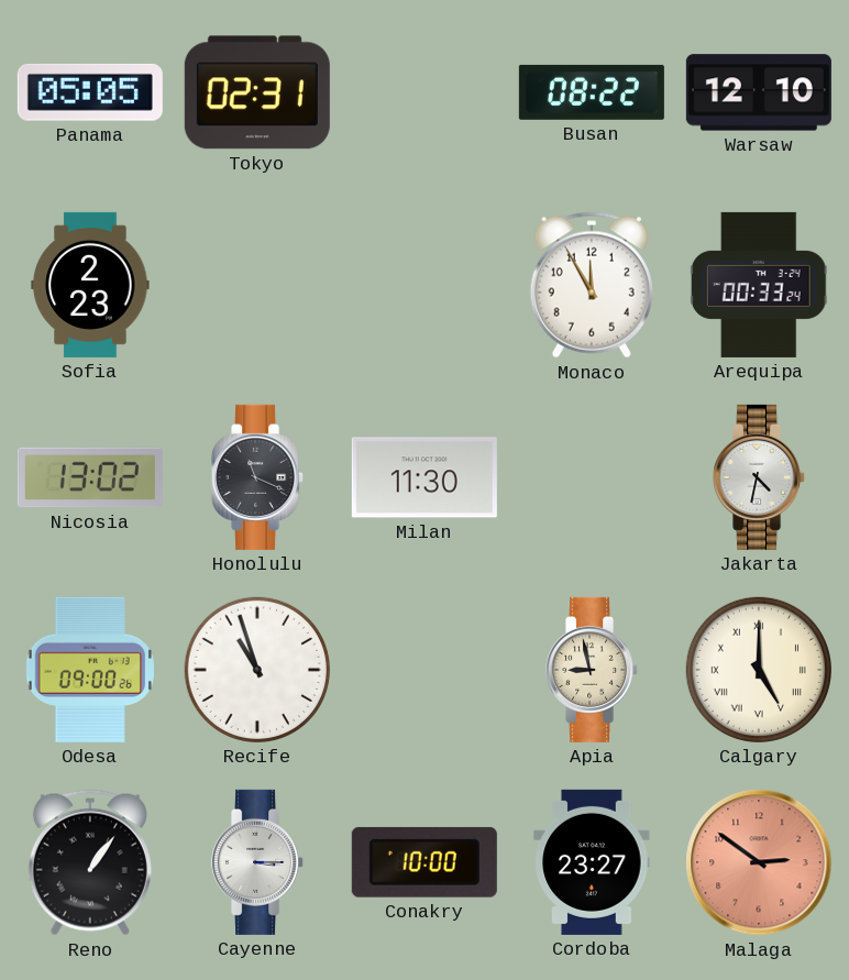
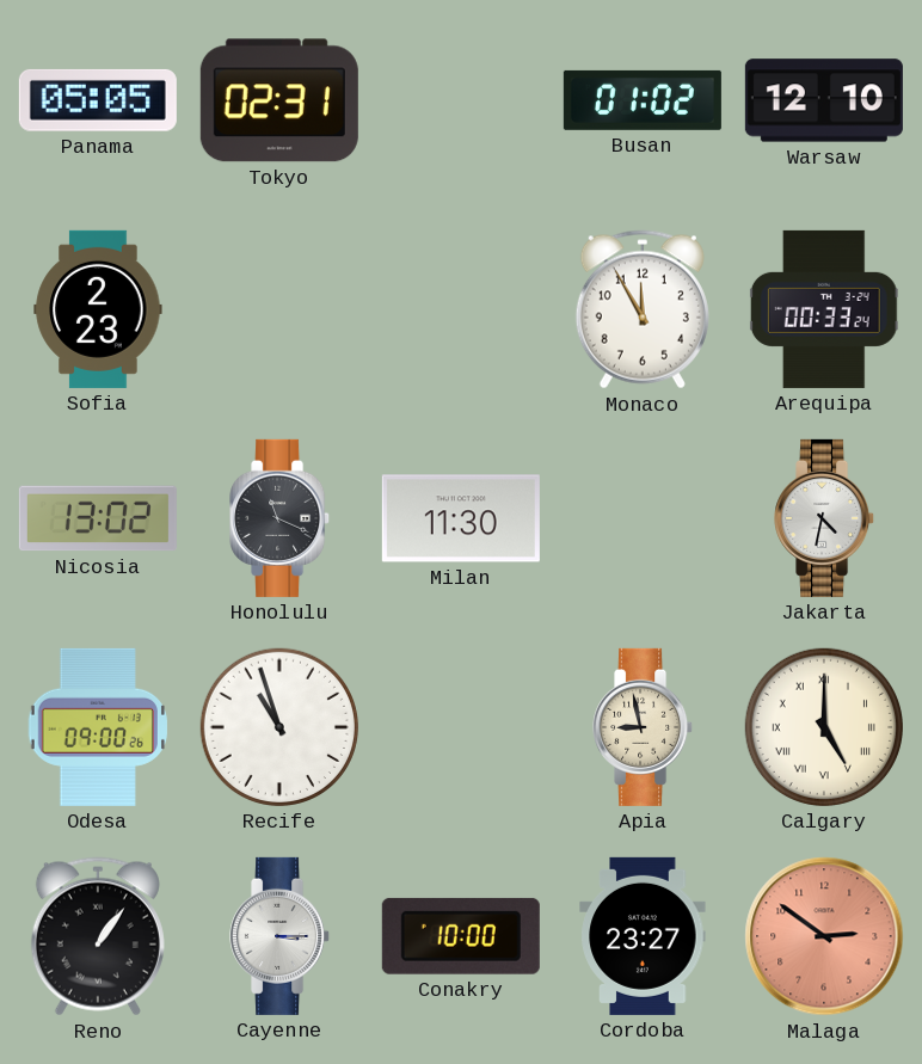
Busan: 08:22 -> 01:02 (643, 100)
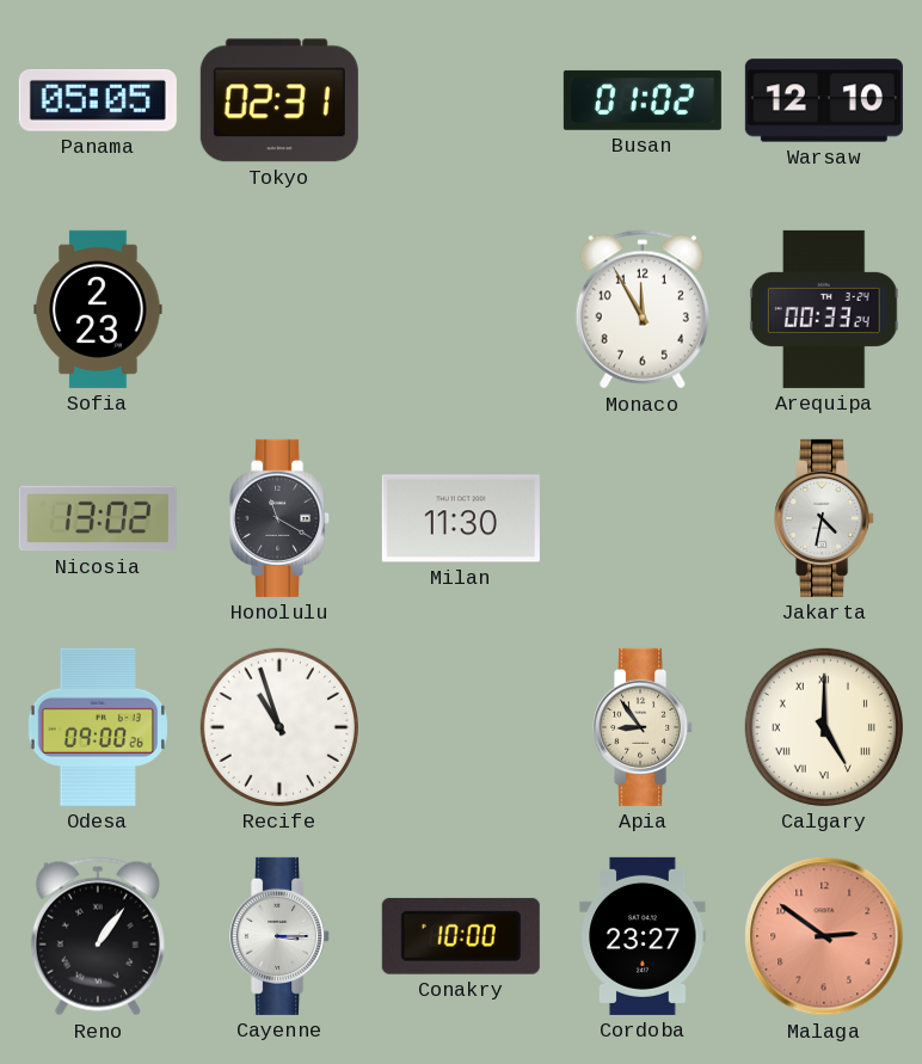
Honolulu: 11:19 -> 11:20 (281, 518)
Apia: 8:58 -> 8:54 (644, 727)
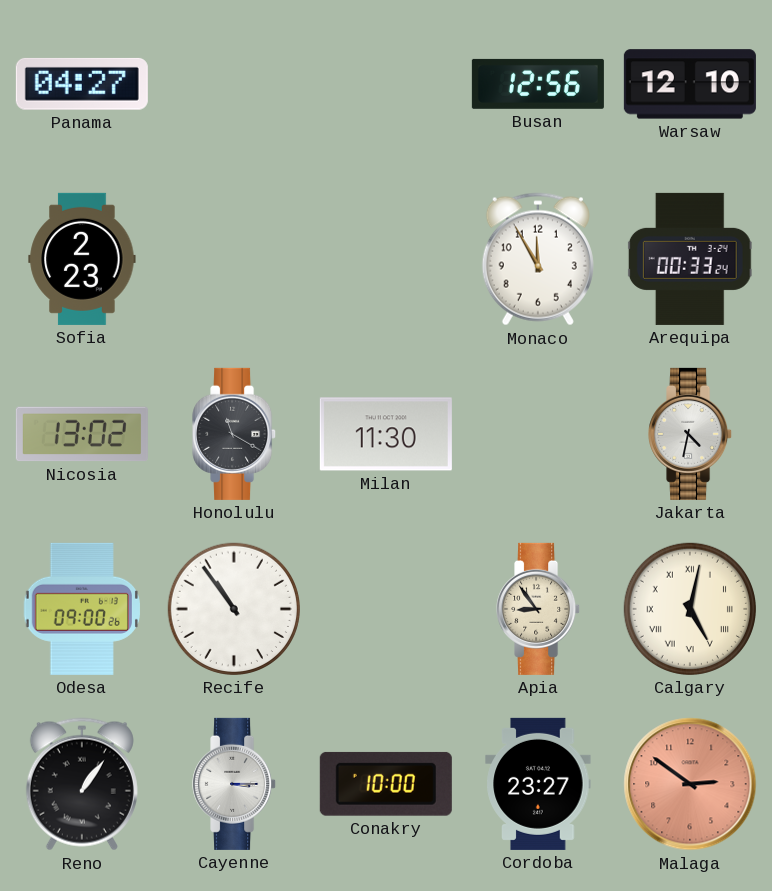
Panama: 05:05 -> 04:27 (82, 84)
Tokyo: 02:31 -> none (279, 100)
Busan: 01:02 -> 12:56 (538, 84)
Recife: 10:57 -> 10:54 (234, 609)
Calgary: 5:00 -> 5:02 (690, 609)
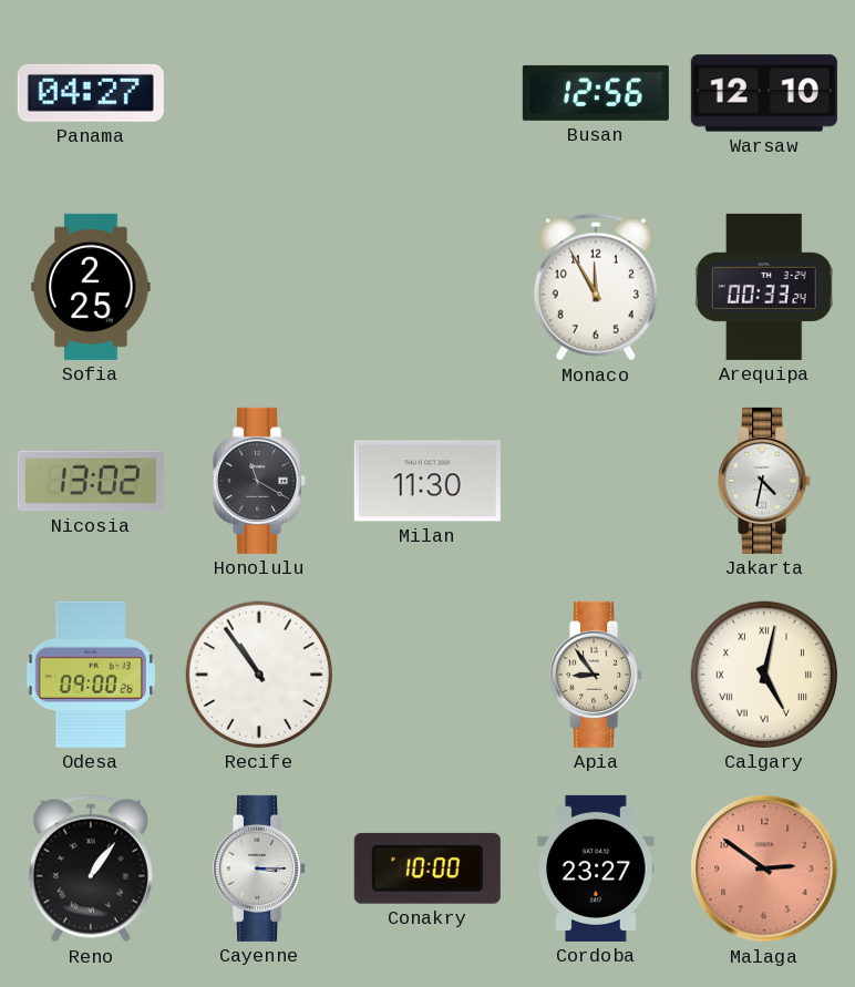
Sofia: 2:23 -> 2:25 (91, 287)
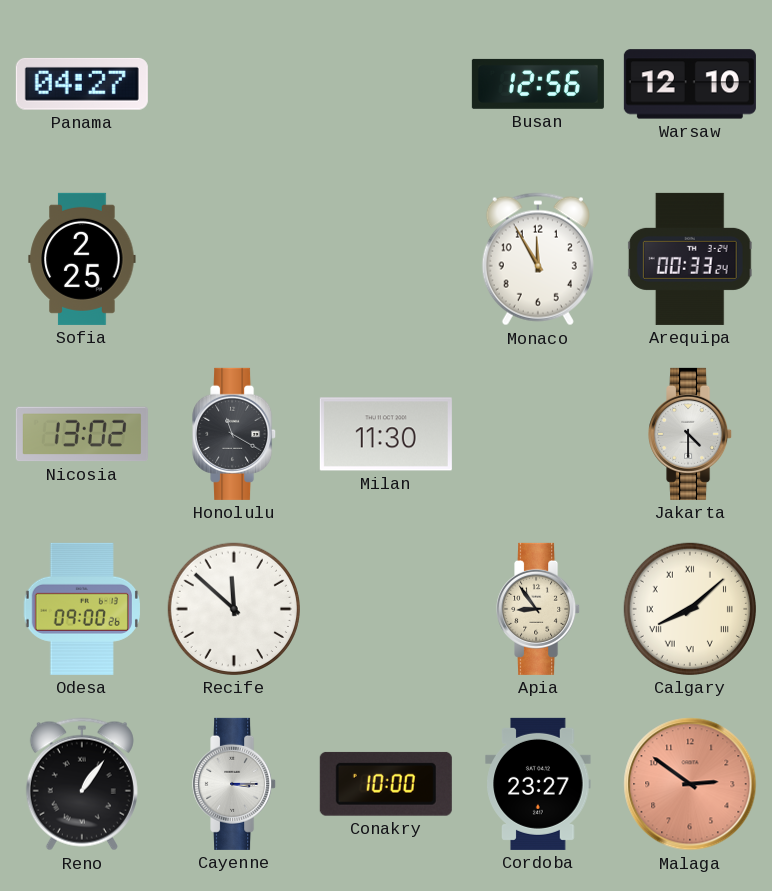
Jakarta: 4:32 -> 4:30 (691, 434)
Recife: 10:54 -> 11:52 (234, 609)
Calgary: 5:02 -> 8:08 (690, 609)
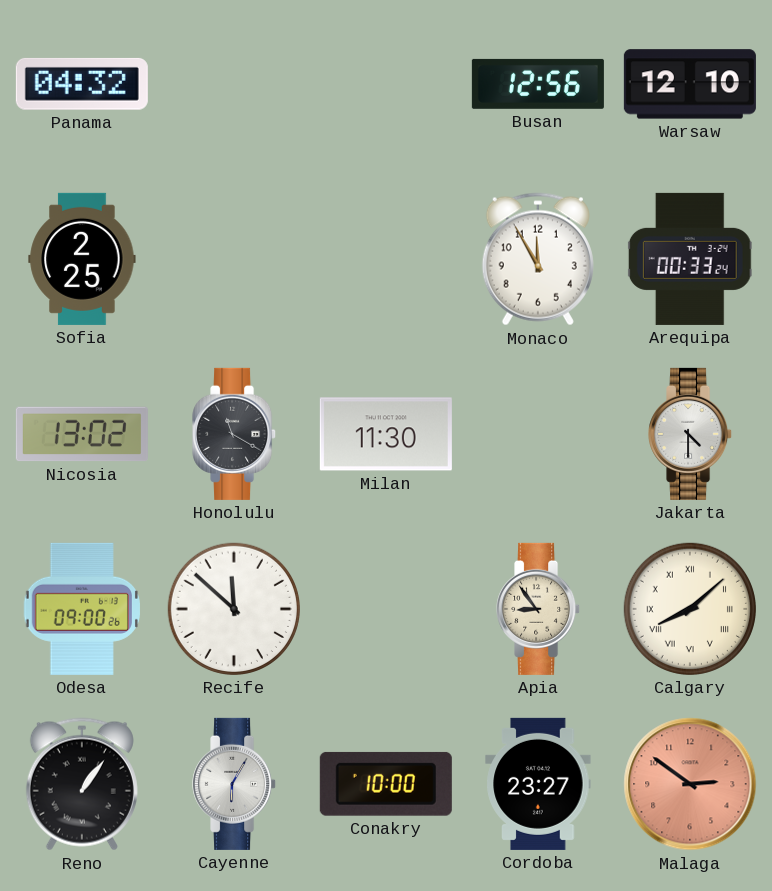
Panama: 04:27 -> 04:32 (82, 84)
Cayenne: 3:15 -> 6:05 (235, 784)
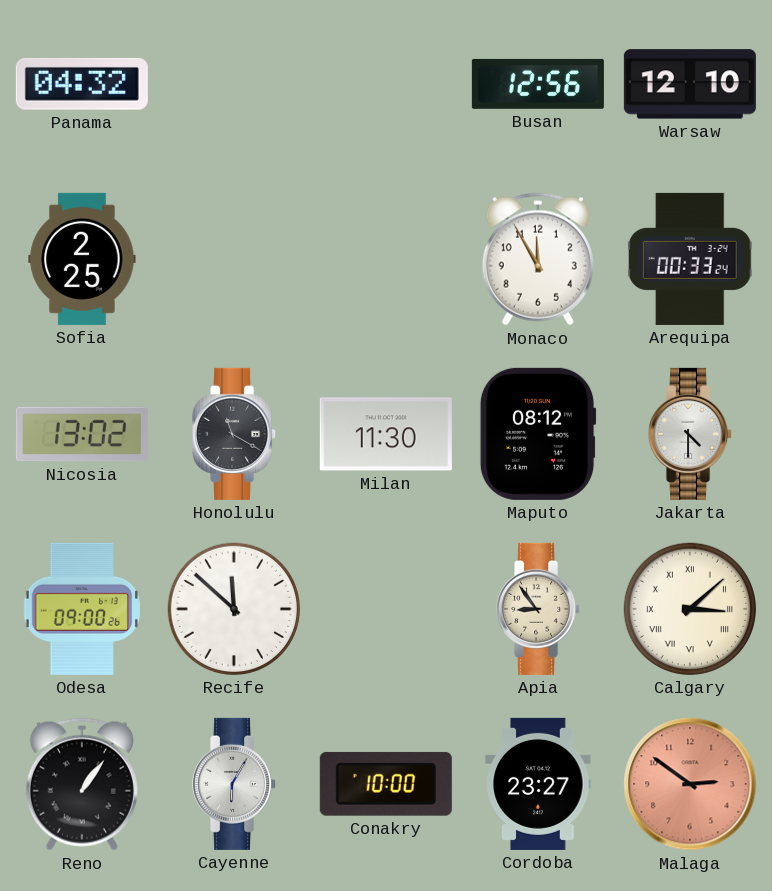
Maputo: none -> 08:12 (538, 434)
Calgary: 8:08 -> 3:08 (690, 609)
